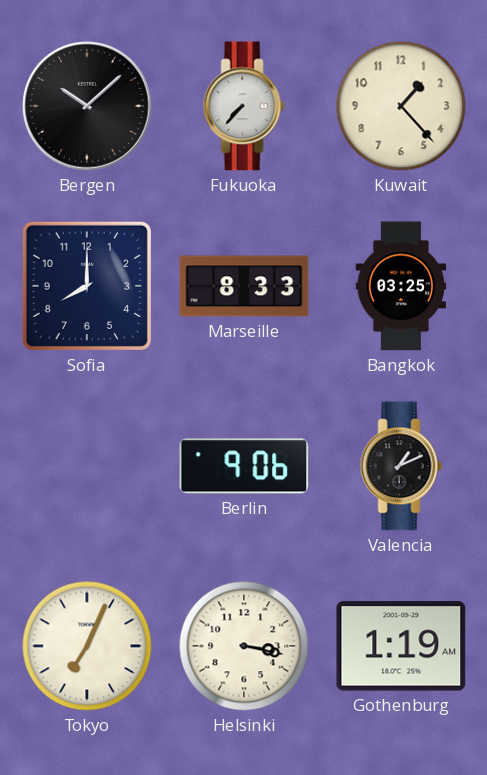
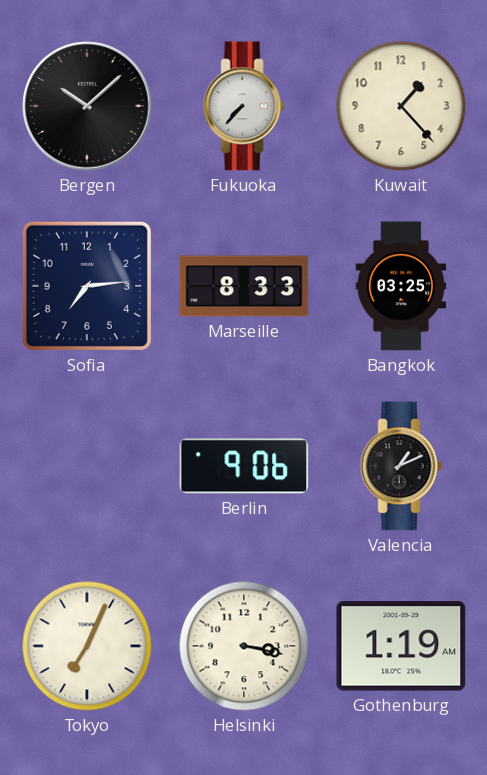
Sofia: 8:00 -> 7:14 (87, 286)
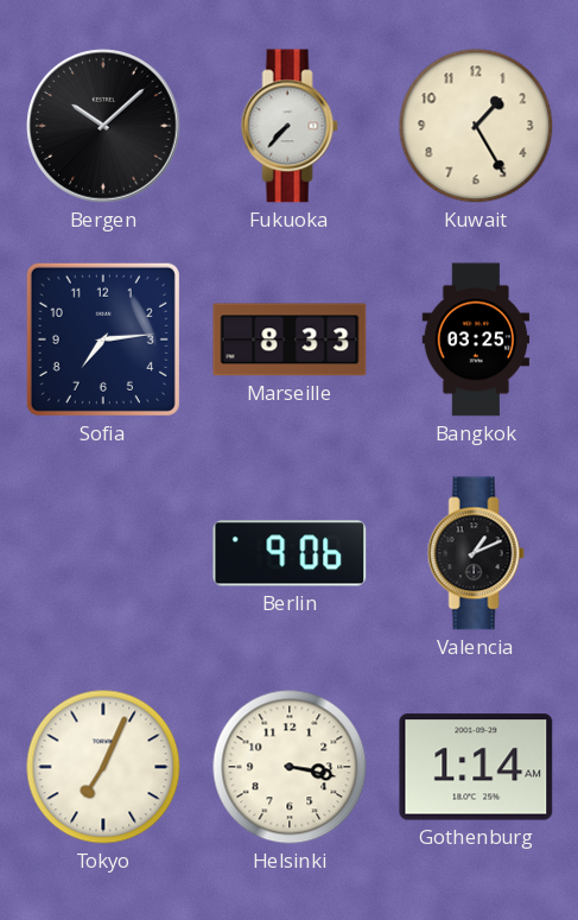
Kuwait: 1:23 -> 1:25 (476, 126)
Gothenburg: 1:19 -> 1:14 (476, 767)
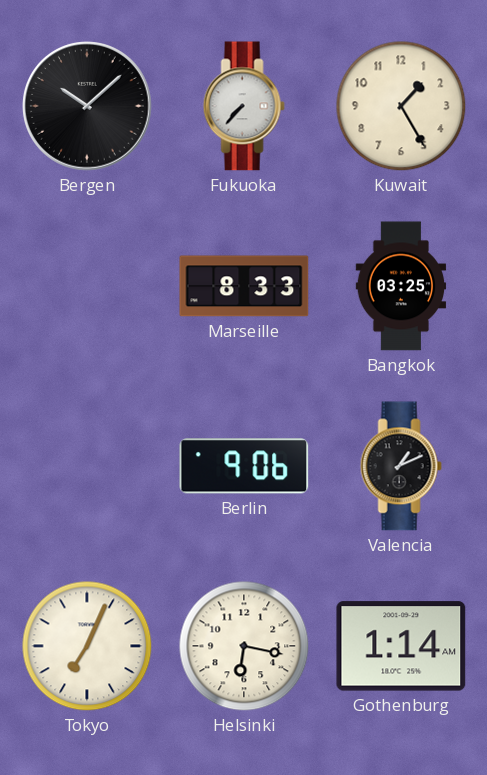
Sofia: 7:14 -> none (103, 340)
Helsinki: 3:17 -> 6:17 (244, 646)
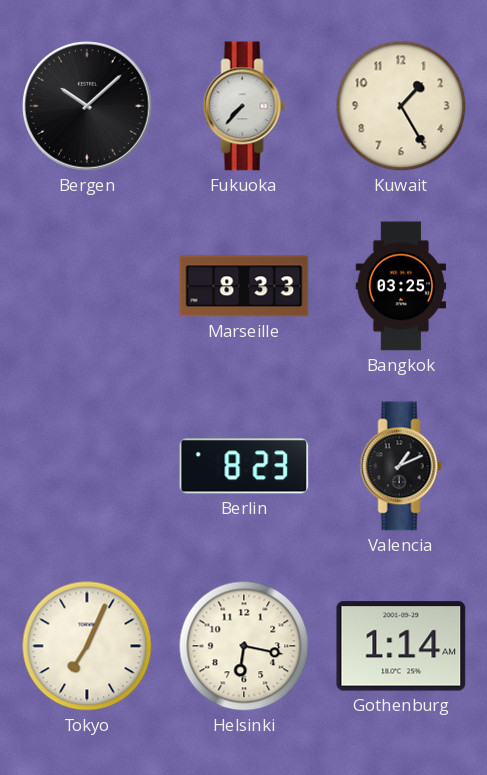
Berlin: 9:06 -> 8:23 (244, 466)
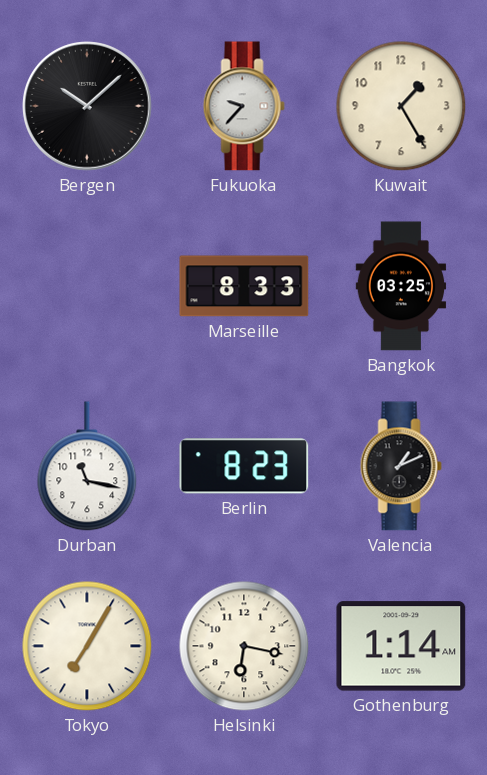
Fukuoka: 7:37 -> 9:37 (244, 106)
Durban: none -> 11:17 (87, 466)
Tokyo: 7:04 -> 7:05 (87, 646)
